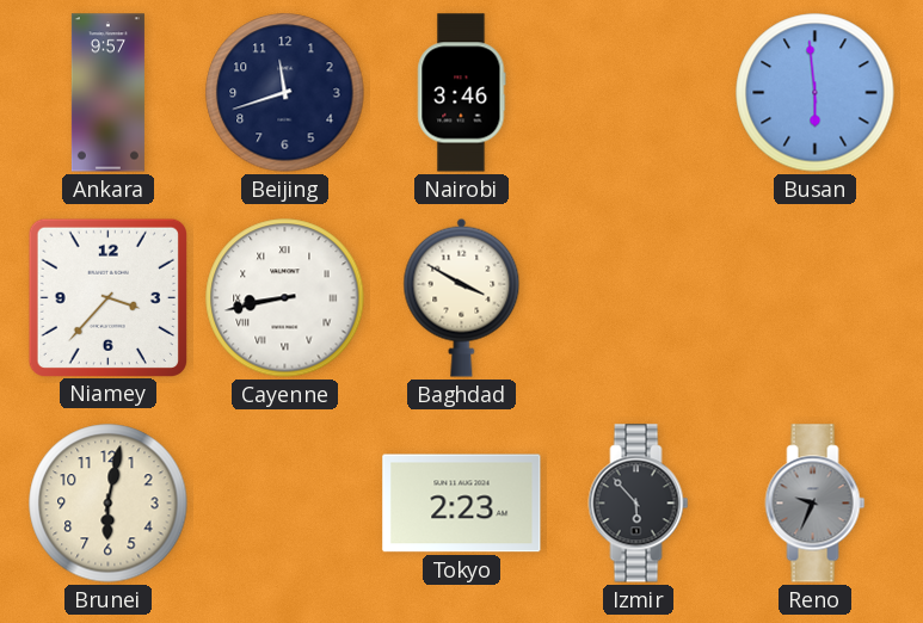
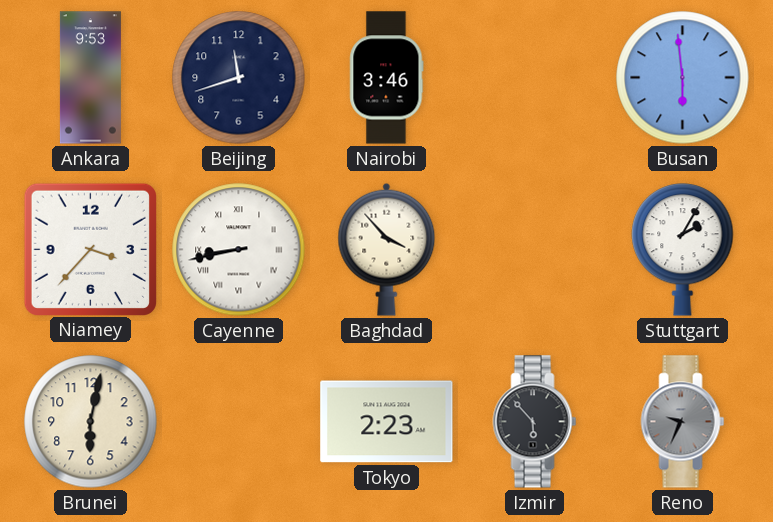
Ankara: 9:57 -> 9:53 (90, 78)
Baghdad: 3:50 -> 3:53 (387, 249)
Stuttgart: none -> 2:05 (683, 250)
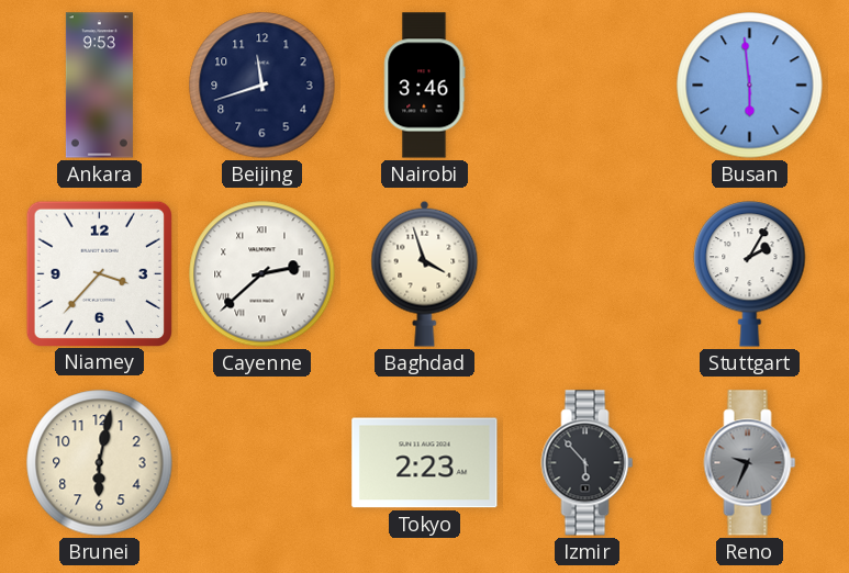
Cayenne: 8:43 -> 2:38 (262, 274)
Baghdad: 3:53 -> 3:57 (425, 273)
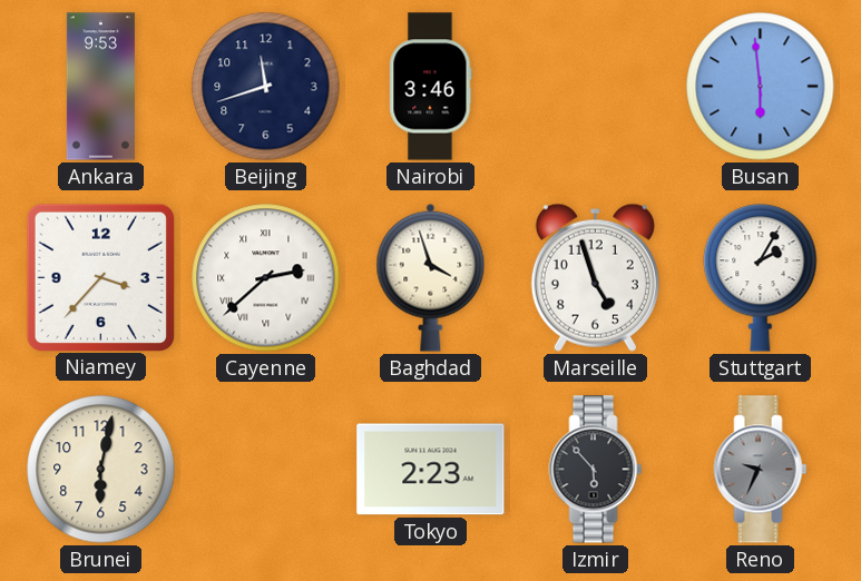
Marseille: none -> 4:57 (595, 277)
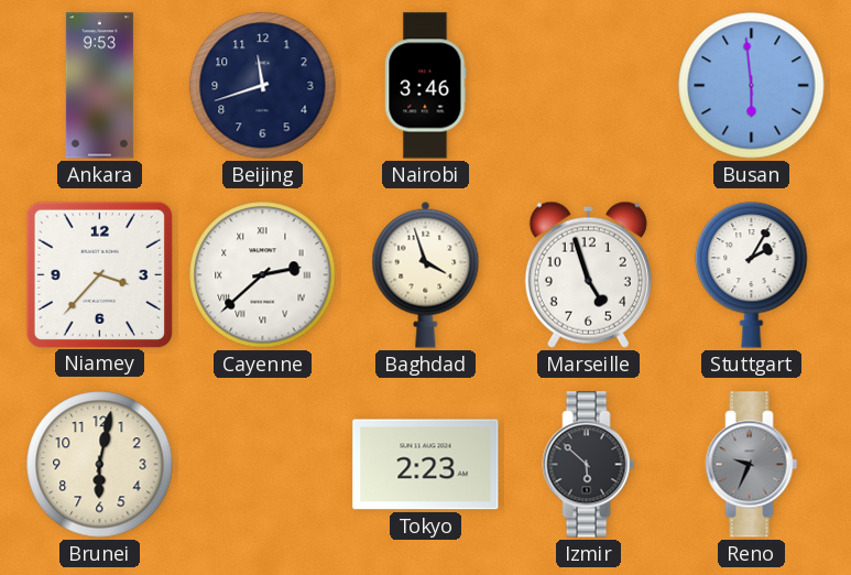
Izmir: 5:53 -> 5:52 (589, 465)
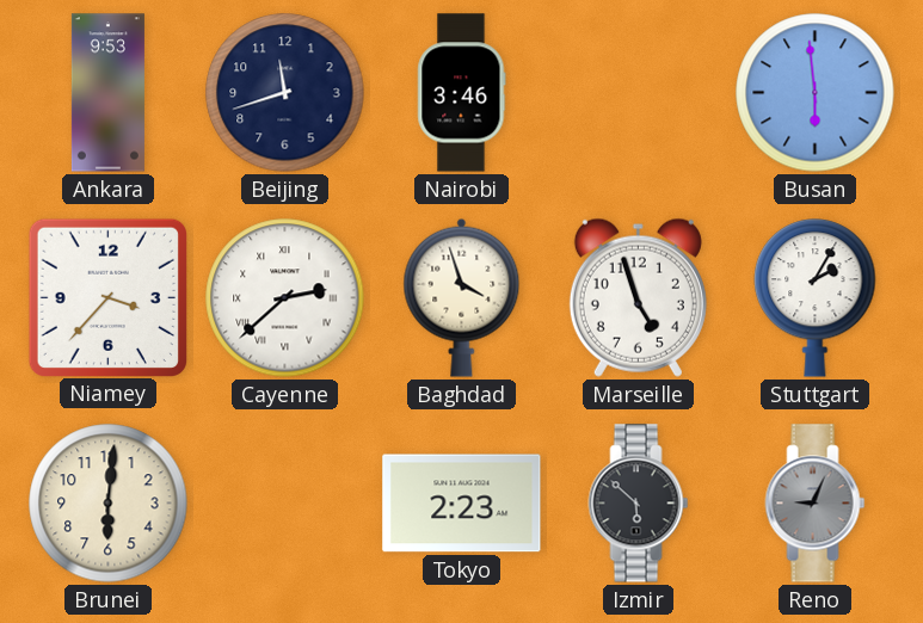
Brunei: 6:02 -> 6:01 (109, 504)
Reno: 9:34 -> 9:04 (816, 504)
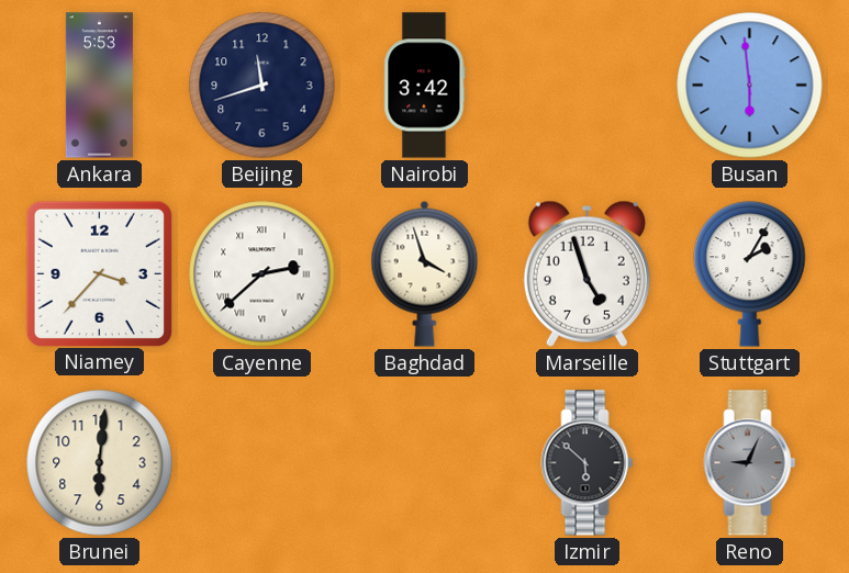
Ankara: 9:53 -> 5:53 (99, 86)
Nairobi: 3:46 -> 3:42 (425, 86)
Tokyo: 2:23 -> none (462, 504)
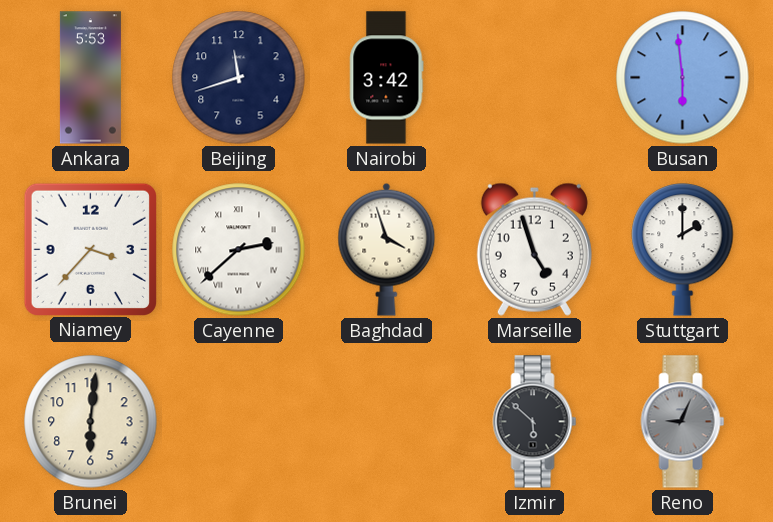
Stuttgart: 2:05 -> 2:00 (683, 250)
